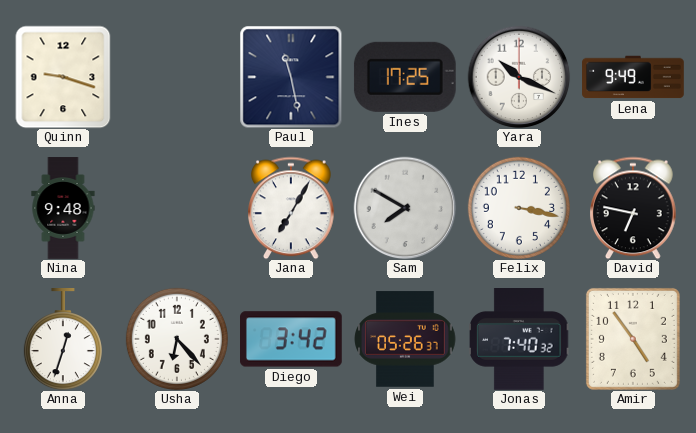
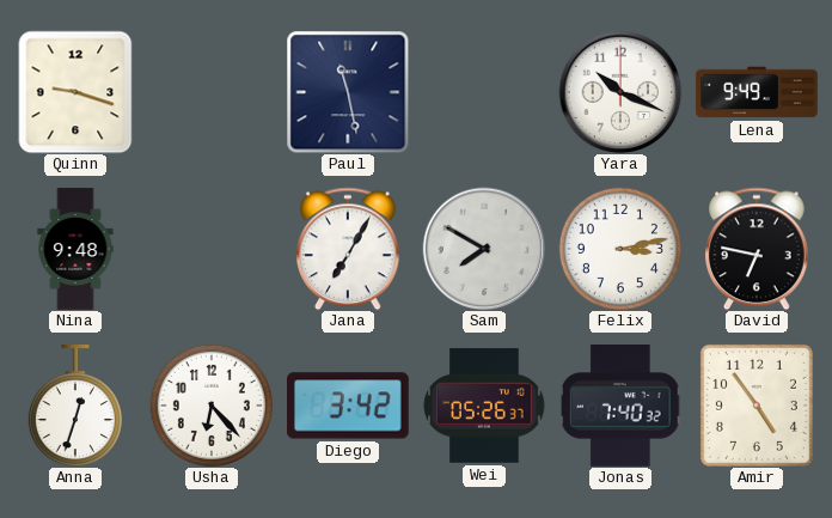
Ines: 17:25 -> none (405, 77)
Felix: 3:17 -> 3:13 (620, 249)
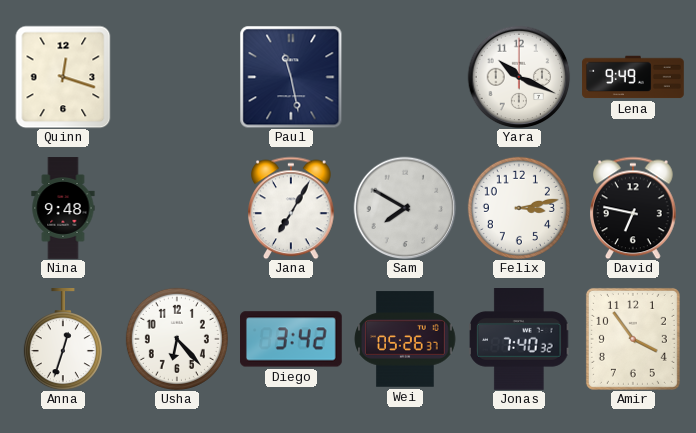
Quinn: 9:18 -> 12:18 (63, 77)
Amir: 4:54 -> 3:54 (633, 339)
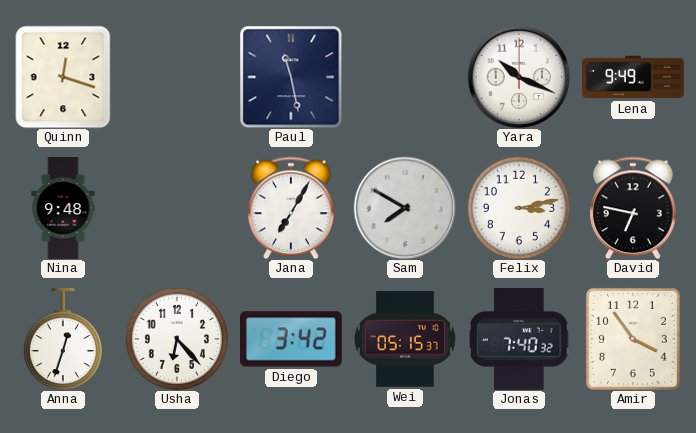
Wei: 05:26 -> 05:15 (405, 339)
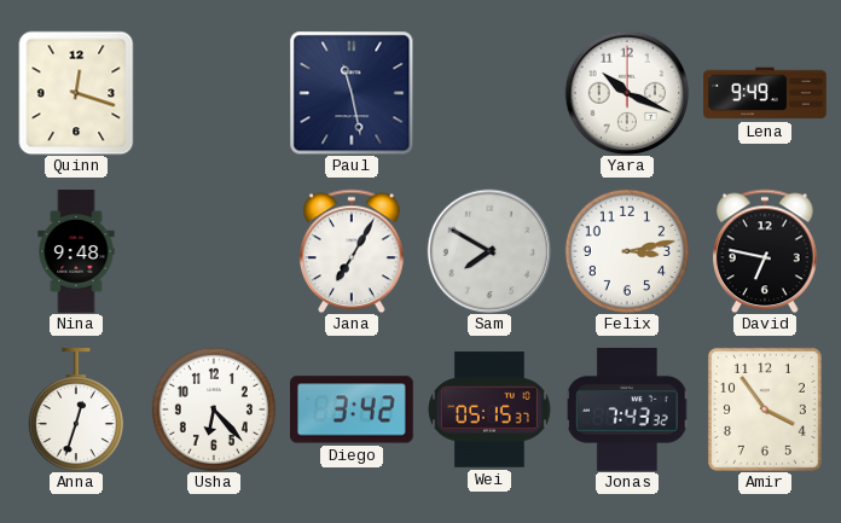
Jonas: 7:40 -> 7:43 (627, 411)
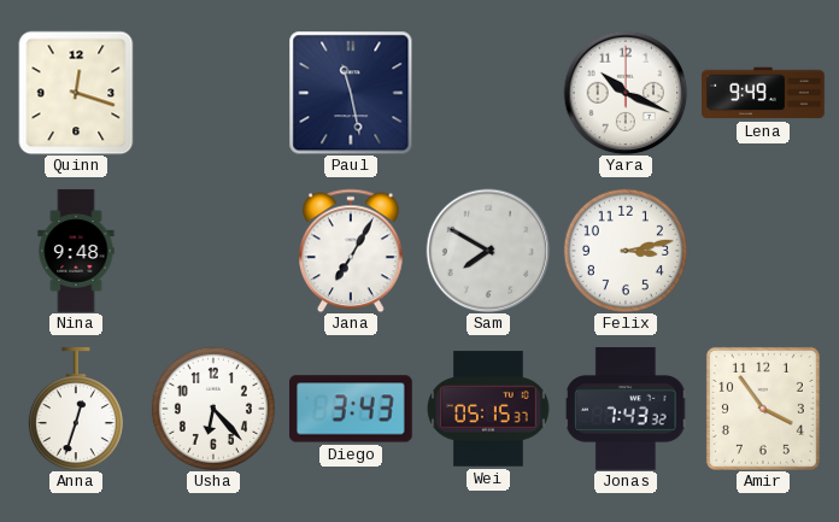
David: 6:47 -> none (766, 251)
Diego: 3:42 -> 3:43 (352, 409)
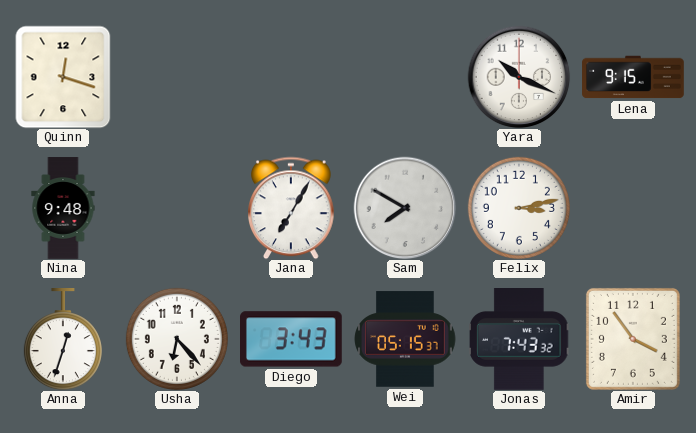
Paul: 11:28 -> none (351, 93)
Lena: 9:49 -> 9:15 (633, 77)
